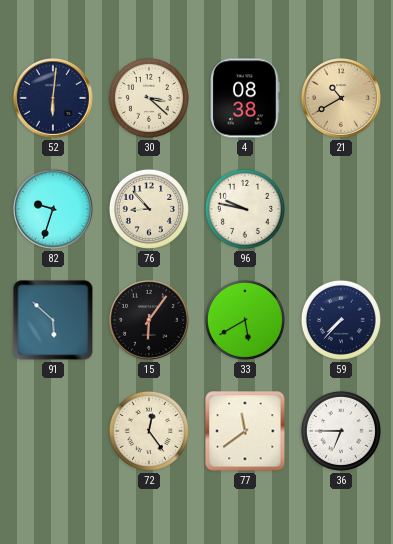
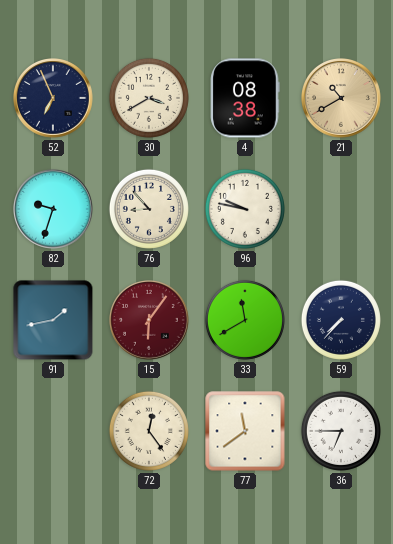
52: 6:01 -> 6:56 (54, 99)
30: 3:22 -> 3:40 (149, 98)
91: 5:52 -> 1:43 (53, 320)
15 dial: black -> burgundy (150, 321)
33: 5:40 -> 11:40 (245, 320)
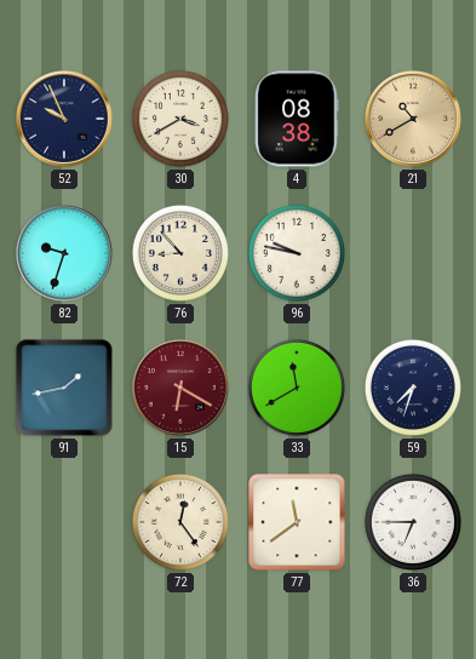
52: 6:56 -> 9:56 (65, 120)
15: 6:06 -> 6:20 (182, 389)
59: 7:37 -> 7:33 (413, 388)
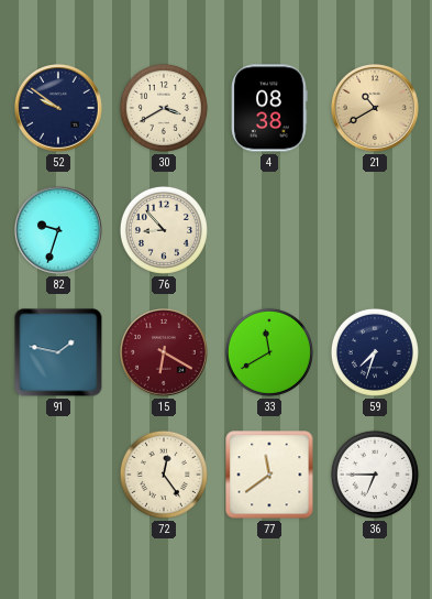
52: 9:56 -> 9:51 (59, 109)
96: 9:47 -> none (297, 253)
91: 1:43 -> 1:47 (58, 352)
